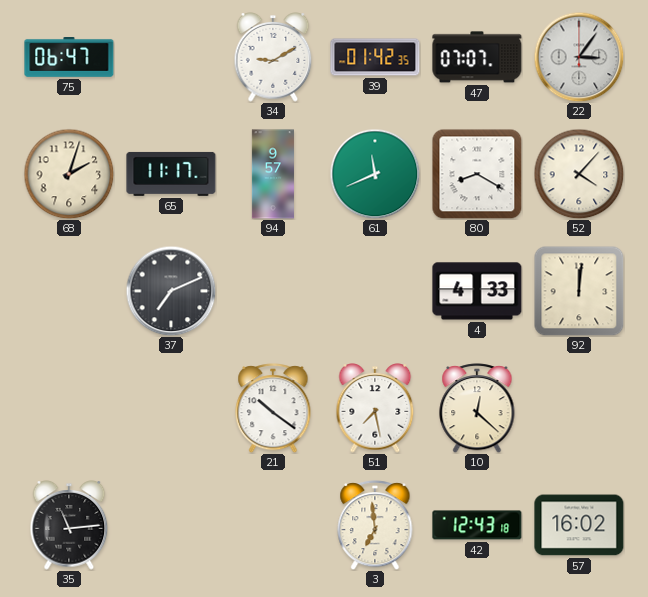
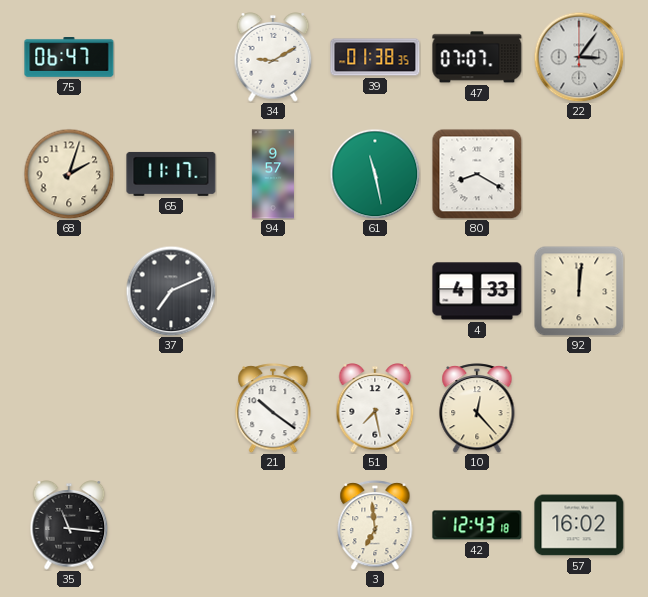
39: 01:42 -> 01:38 (375, 57)
61: 11:41 -> 11:28 (375, 174)
52: 4:07 -> none (579, 174)
10: 12:22 -> 12:23 (477, 408)
35: 11:14 -> 11:16 (69, 525)
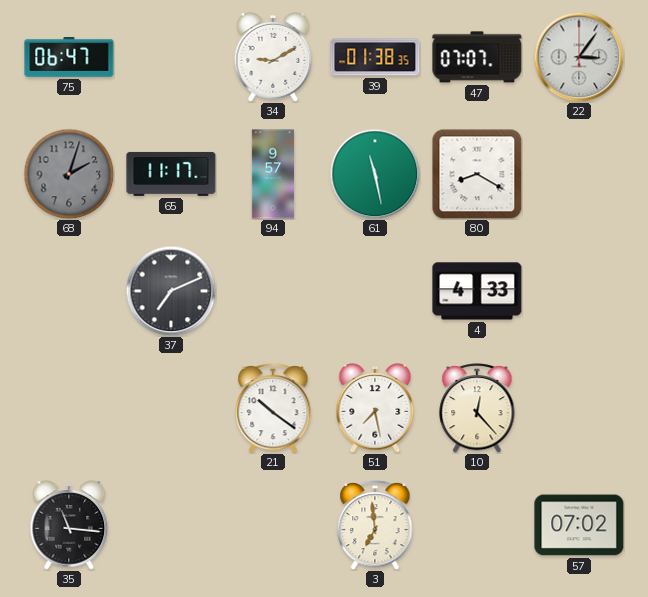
68 dial: cream -> grey (69, 174)
92: 12:01 -> none (579, 291)
42: 12:43 -> none (477, 525)
57: 16:02 -> 07:02 (579, 525)
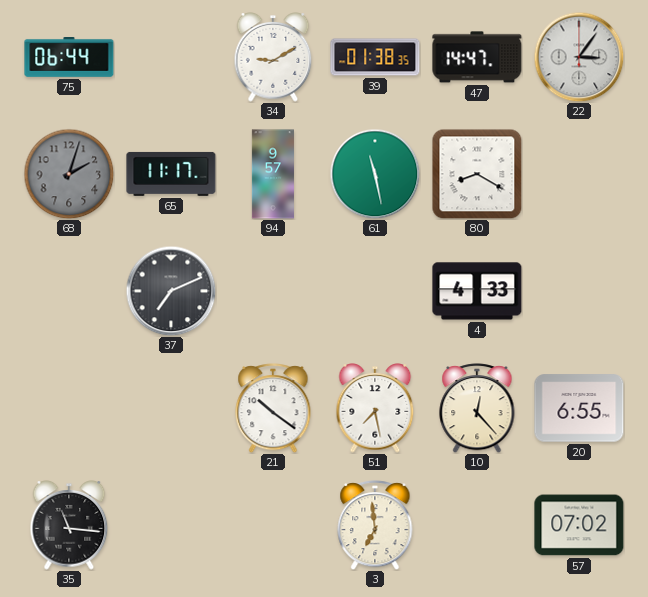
75: 06:47 -> 06:44 (69, 58)
47: 07:07 -> 14:47 (477, 57)
20: none -> 6:55 (579, 408)
